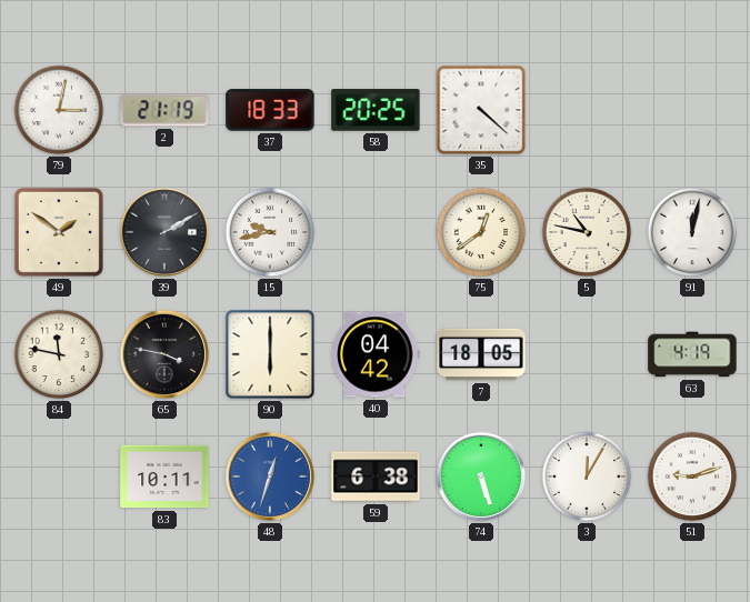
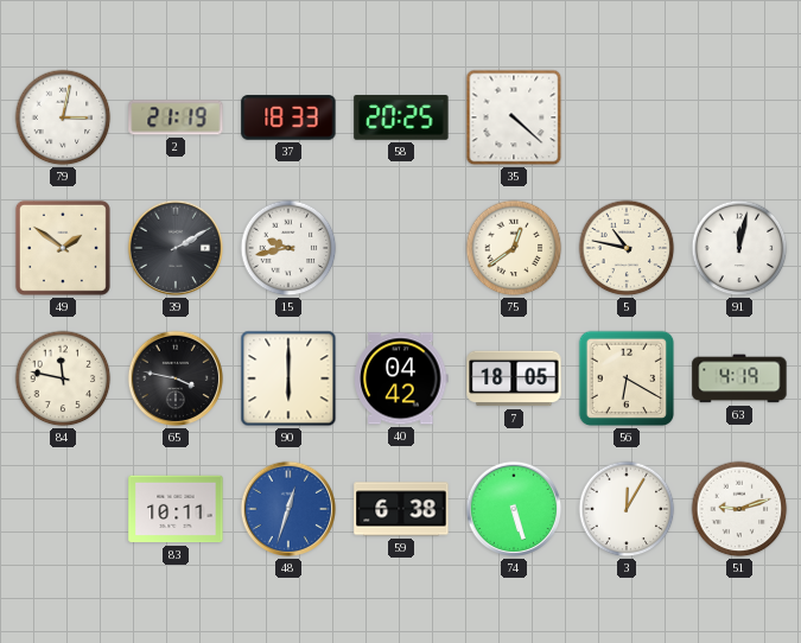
56: none -> 6:20 (627, 378)
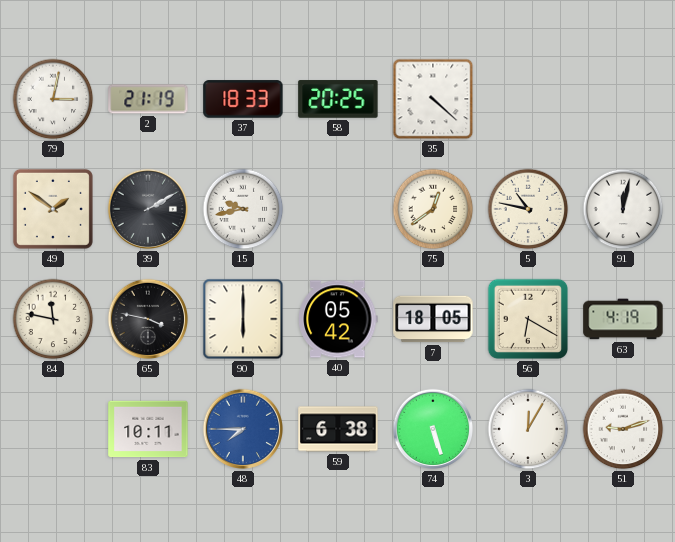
40: 04:42 -> 05:42 (338, 319)
48: 12:33 -> 7:45 (243, 429)
